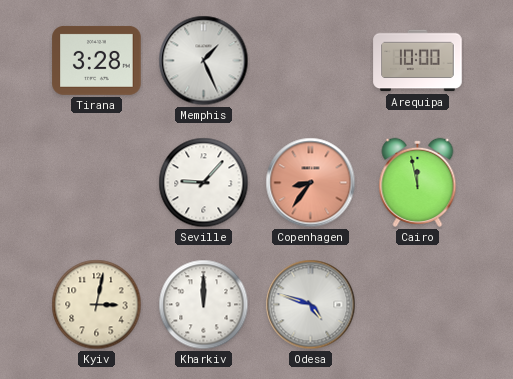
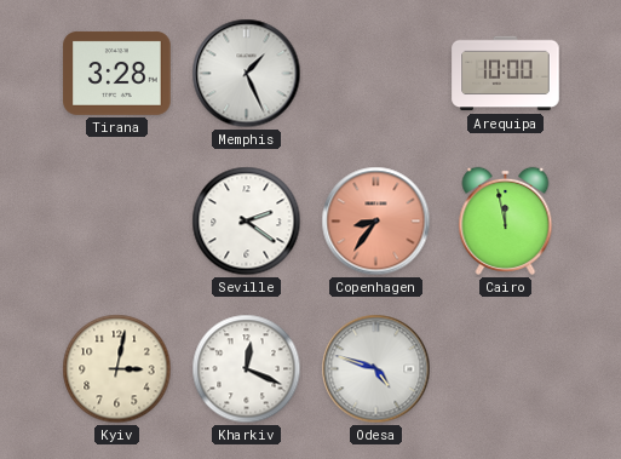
Seville: 9:07 -> 2:21 (247, 222)
Kharkiv: 12:00 -> 12:19 (247, 369)
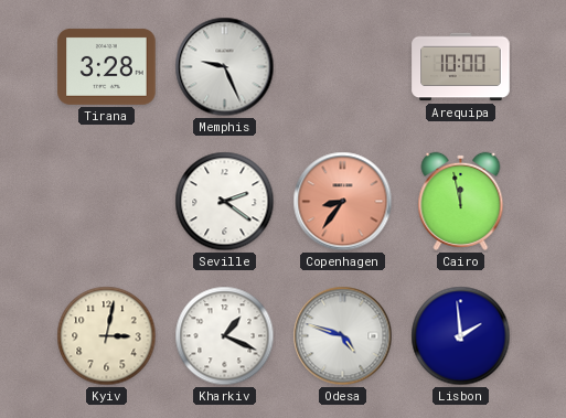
Memphis: 1:26 -> 9:26 (225, 67)
Kharkiv: 12:19 -> 1:19 (225, 336)
Lisbon: none -> 1:59 (461, 336)
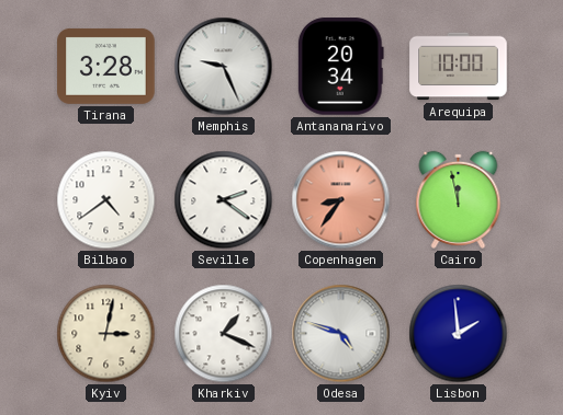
Antananarivo: none -> 20:34 (341, 67)
Bilbao: none -> 4:39 (106, 200)
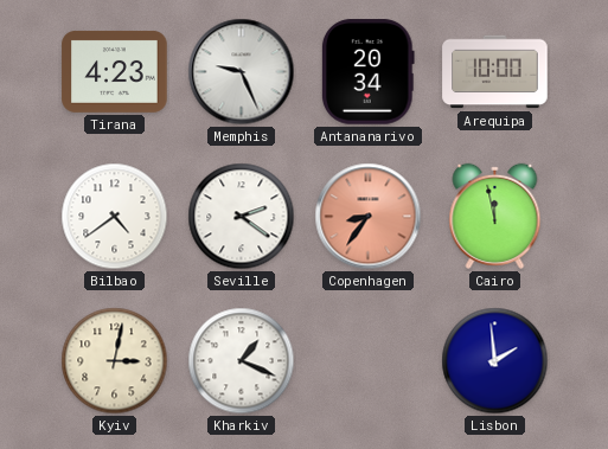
Tirana: 3:28 -> 4:23 (115, 71)
Odesa: 4:48 -> none (341, 334)
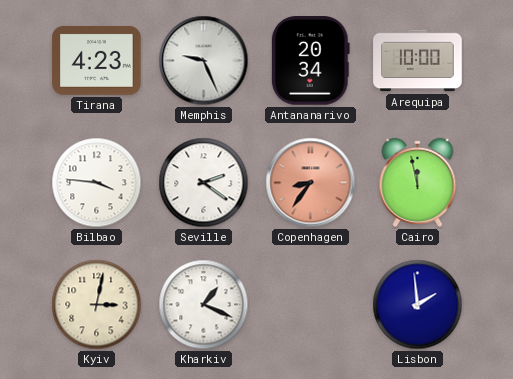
Bilbao: 4:39 -> 3:46 (97, 183)
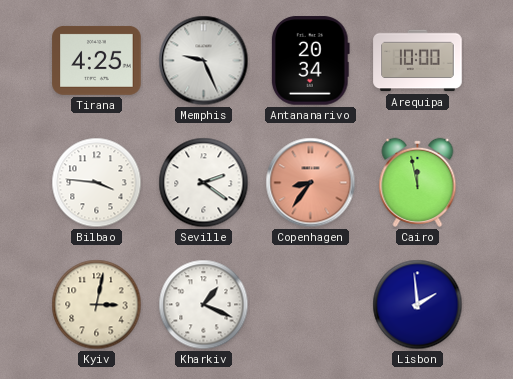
Tirana: 4:23 -> 4:25 (97, 60)
